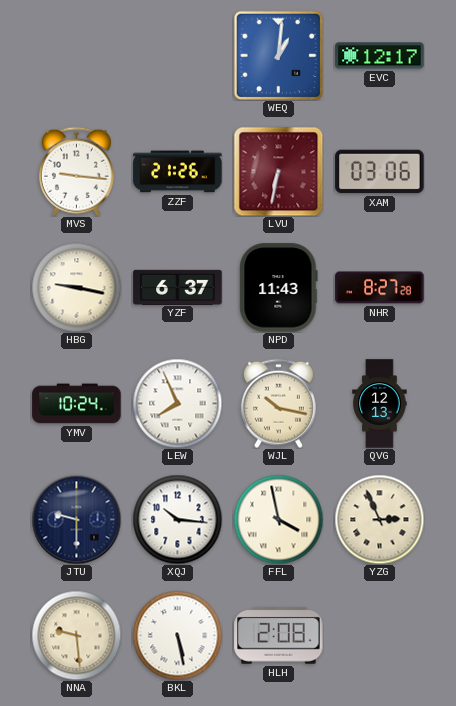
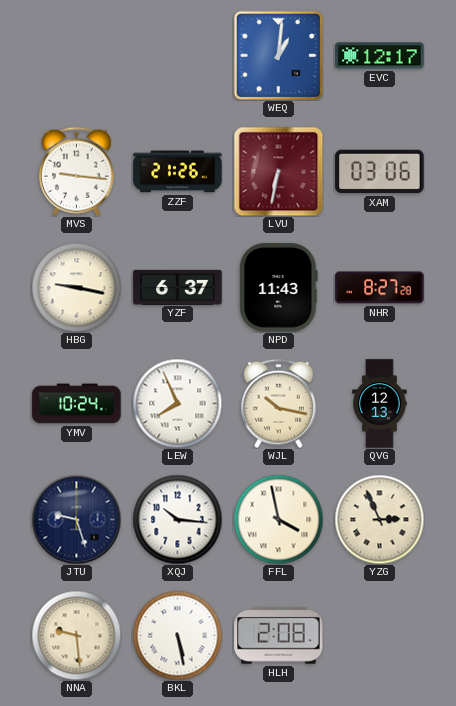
JTU: 9:30 -> 9:27 (76, 519)
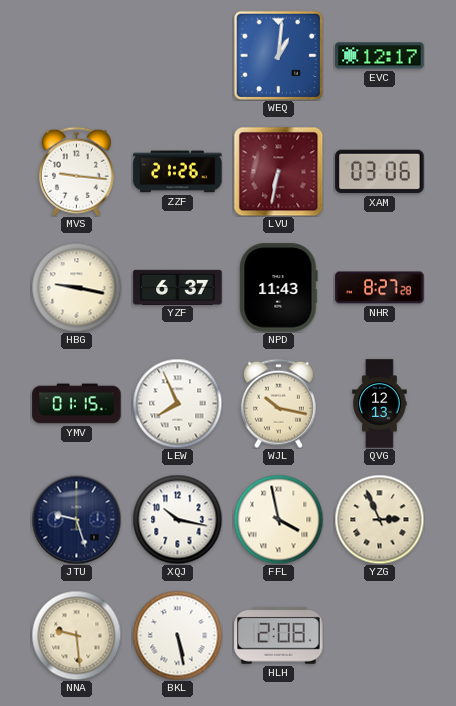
YMV: 10:24 -> 01:15 (77, 404)
XQJ: 10:16 -> 10:17 (177, 519)
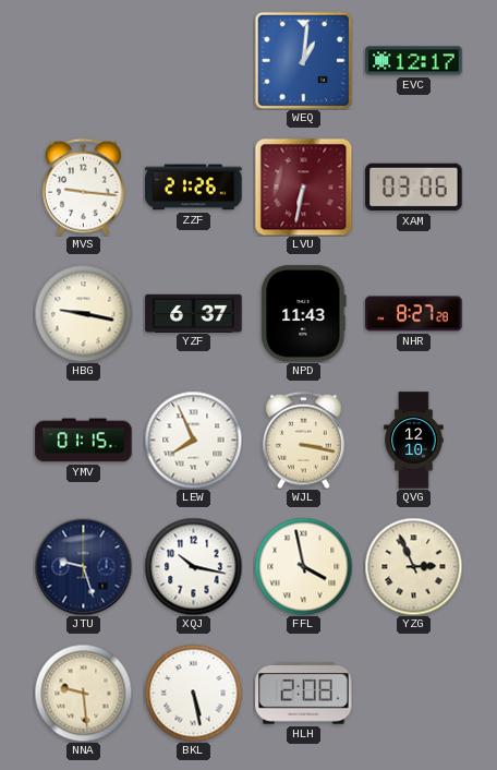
WJL: 10:17 -> 3:17 (303, 440)
QVG: 12:13 -> 12:10 (414, 441)
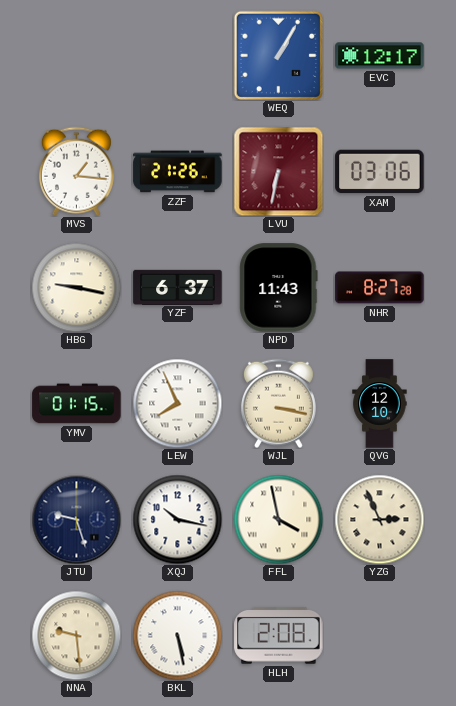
WEQ: 1:01 -> 1:05 (278, 55)
MVS: 9:16 -> 1:16 (76, 171)
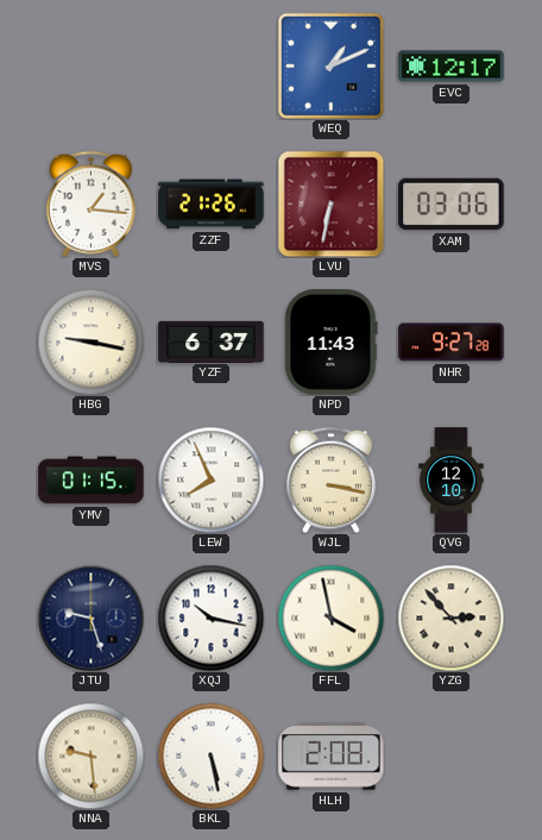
WEQ: 1:05 -> 1:11 (330, 65)
NHR: 8:27 -> 9:27 (452, 343)
YZG: 2:56 -> 2:53 (450, 618)
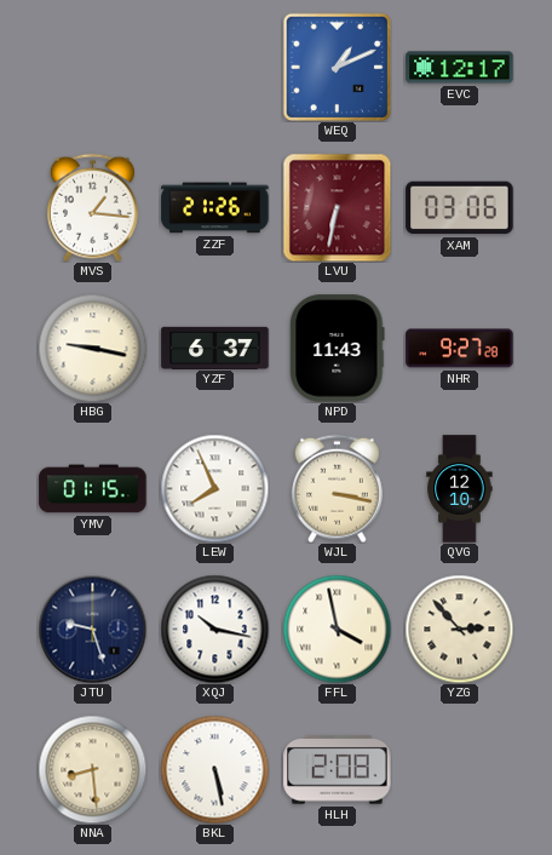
NNA: 9:29 -> 8:29 (92, 769)
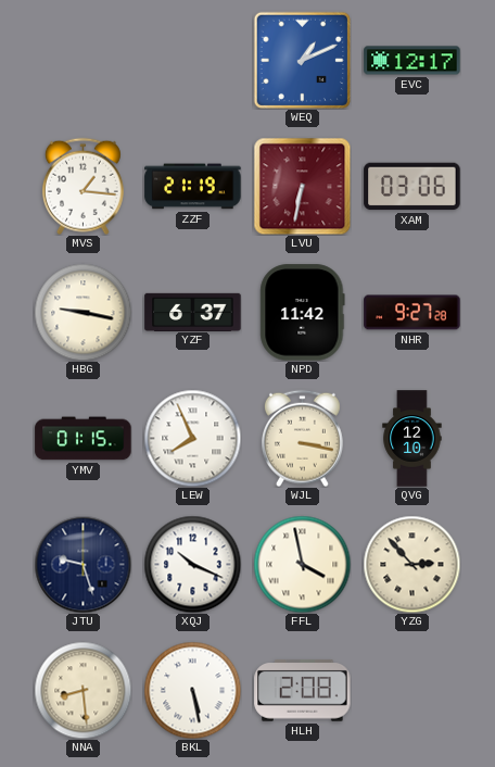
ZZF: 21:26 -> 21:19 (193, 187)
NPD: 11:43 -> 11:42 (303, 313)
XQJ: 10:17 -> 10:19 (192, 564)
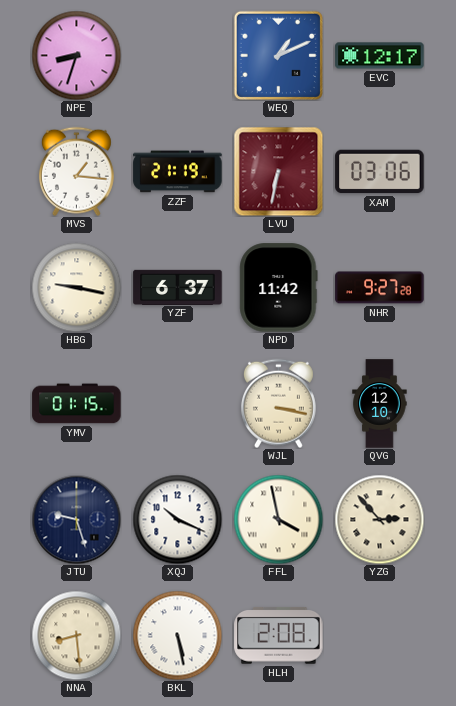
NPE: none -> 8:33 (76, 55)
LEW: 7:56 -> none (192, 438)
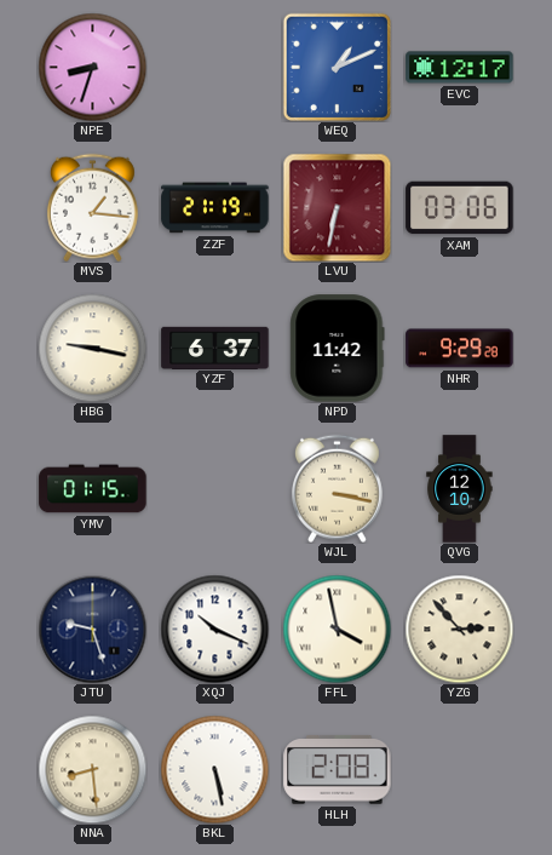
NHR: 9:27 -> 9:29 (460, 349)
